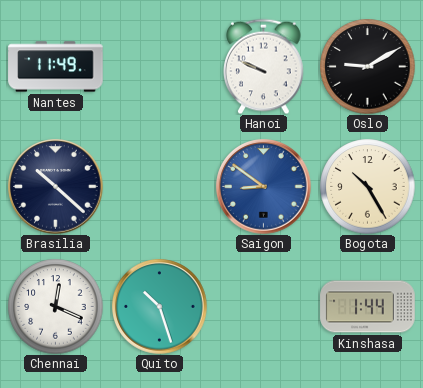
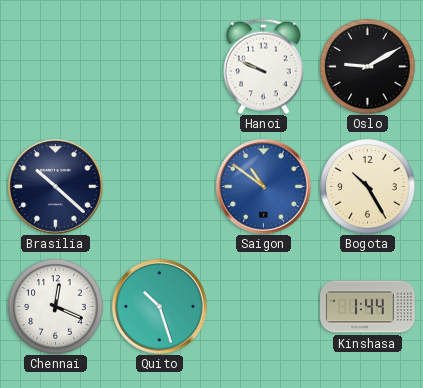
Nantes: 11:49 -> none (56, 67)
Saigon: 8:51 -> 10:51 (264, 187)
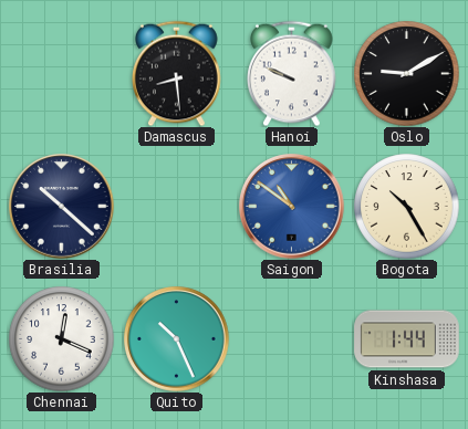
Damascus: none -> 8:29 (177, 73)
Quito: 10:27 -> 10:26 (177, 339)
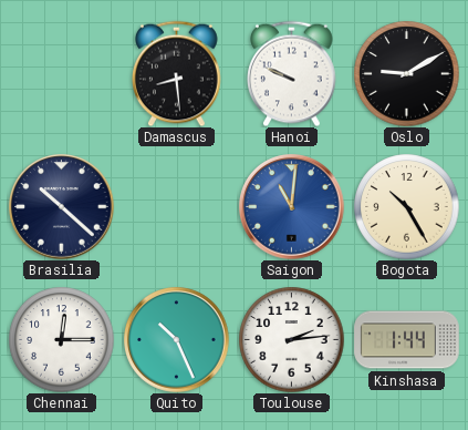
Saigon: 10:51 -> 11:01 (292, 207)
Chennai: 12:19 -> 12:15 (61, 339)
Toulouse: none -> 2:14 (291, 339)
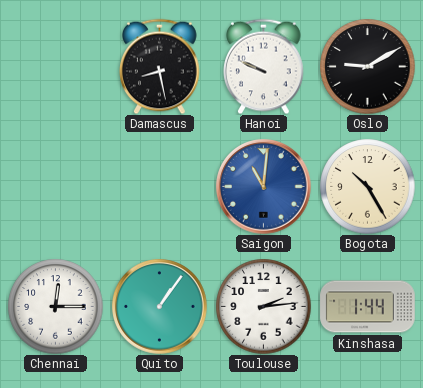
Damascus: 8:29 -> 8:28 (160, 66)
Brasilia: 10:22 -> none (62, 207)
Quito: 10:26 -> 1:06 (160, 307)
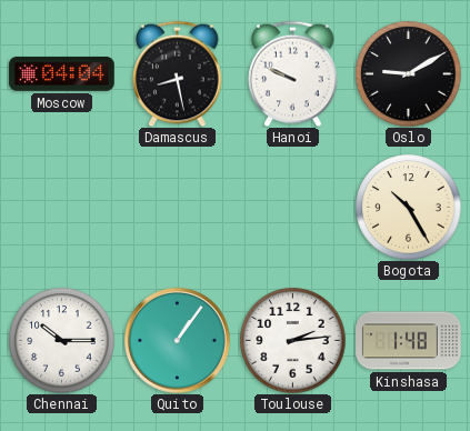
Moscow: none -> 04:04 (62, 74)
Saigon: 11:01 -> none (264, 187)
Chennai: 12:15 -> 10:15 (61, 340)
Kinshasa: 1:44 -> 1:48 (409, 341)
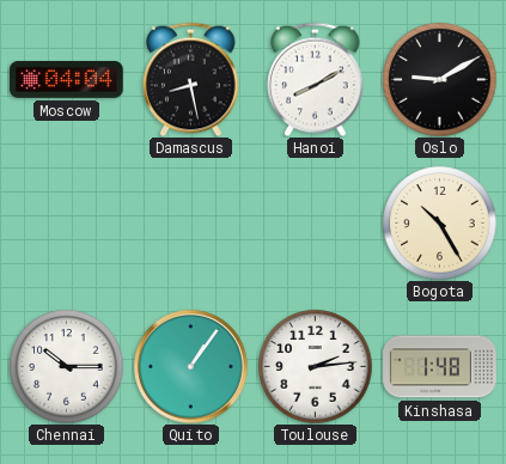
Hanoi: 9:49 -> 8:10 (316, 79)
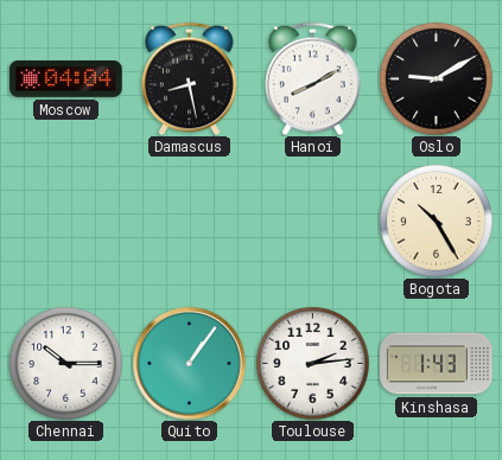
Kinshasa: 1:48 -> 1:43 (437, 364)
